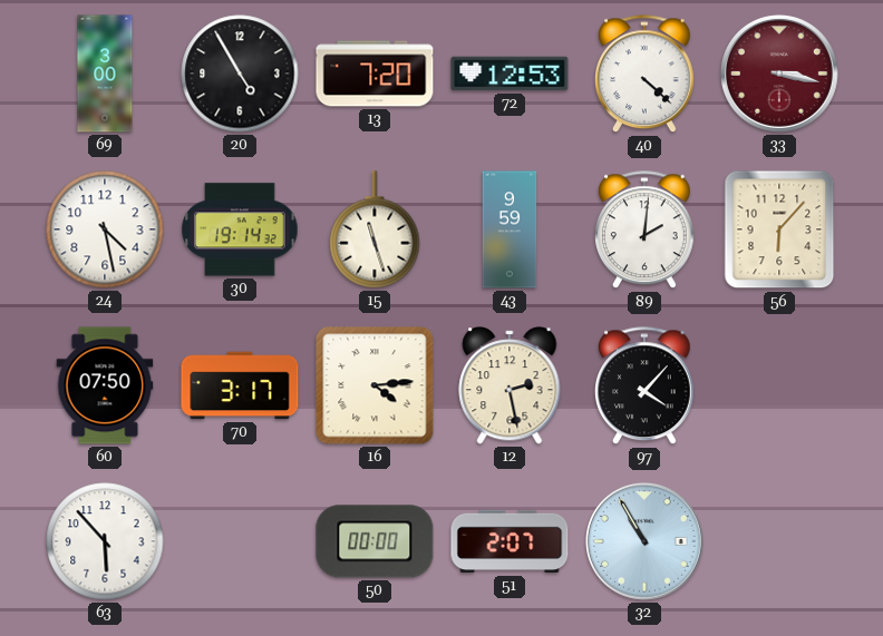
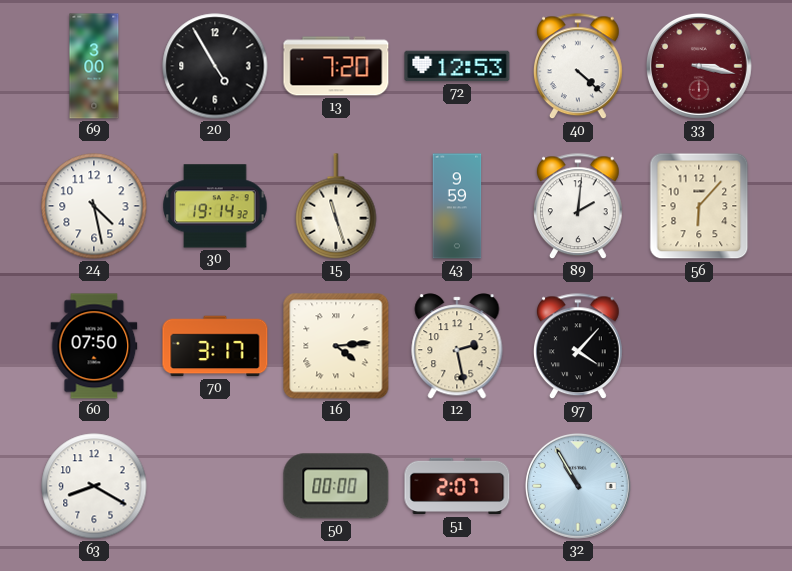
63: 5:53 -> 8:20 (94, 486)
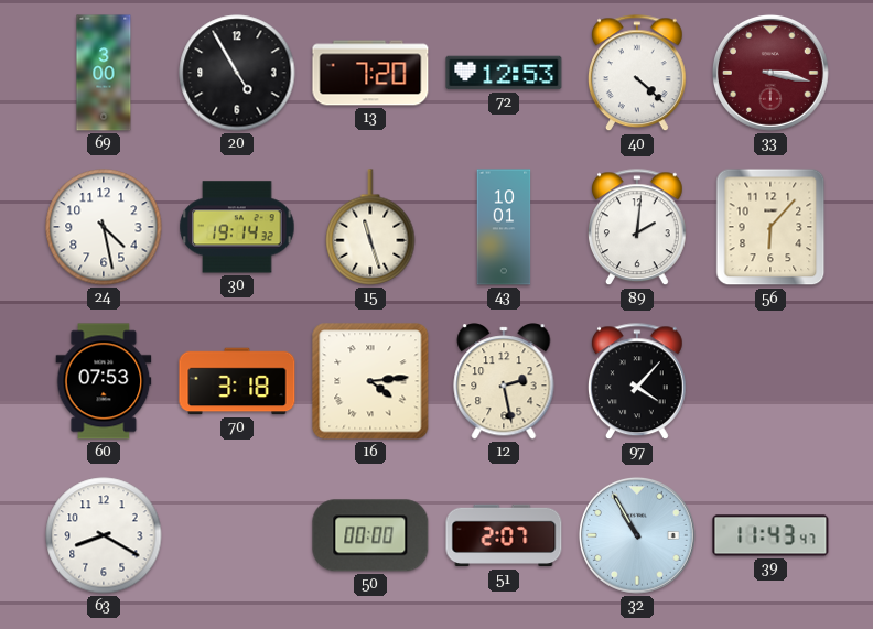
43: 9:59 -> 10:01 (504, 227)
60: 07:50 -> 07:53 (104, 381)
70: 3:17 -> 3:18 (237, 381)
39: none -> 11:43 (770, 535)
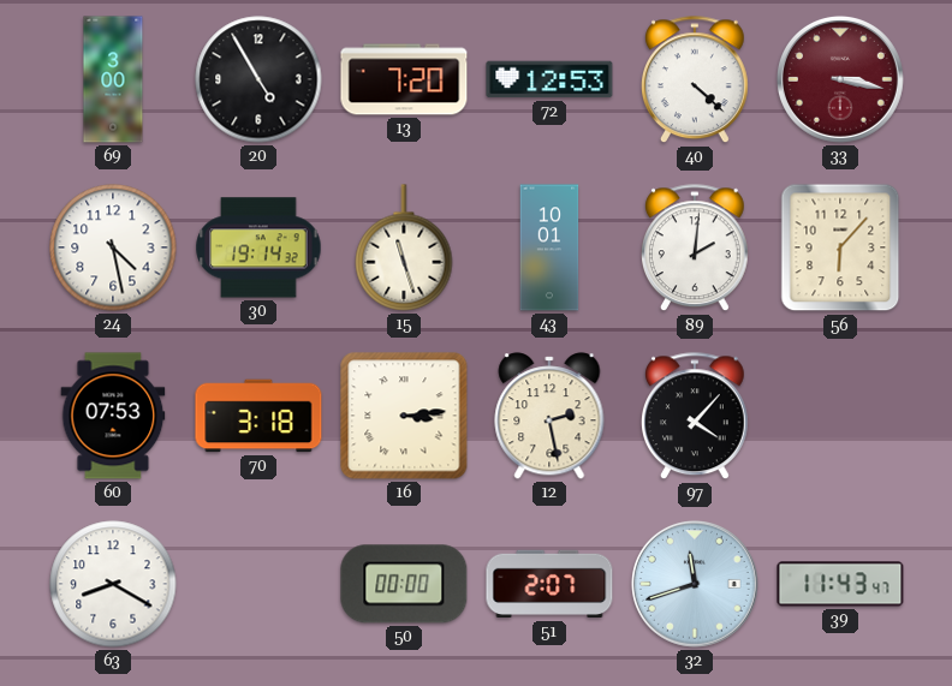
16: 4:14 -> 3:14 (404, 416)
32: 10:55 -> 11:42 (695, 584)
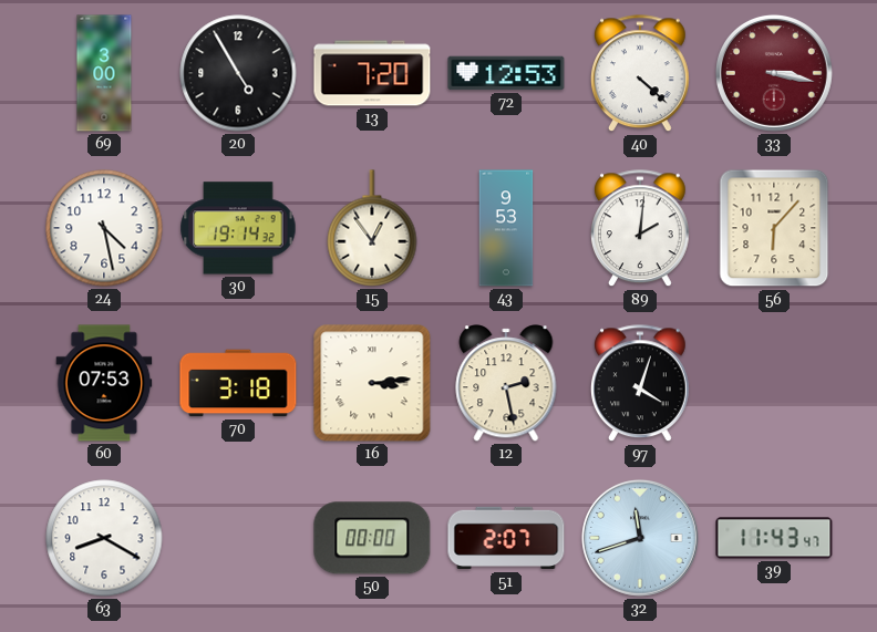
15: 11:27 -> 12:54 (372, 228)
43: 10:01 -> 9:53 (506, 228)
97: 4:07 -> 4:03 (641, 384)
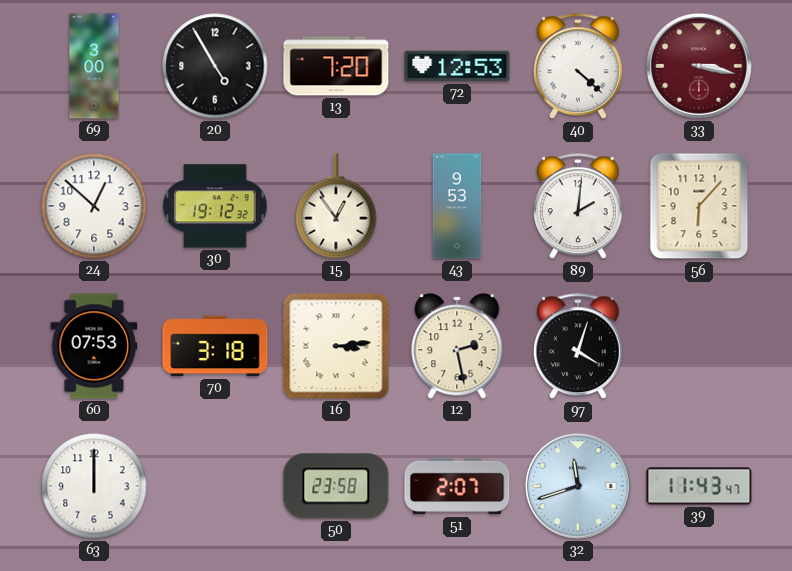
24: 4:28 -> 12:52 (94, 206)
30: 19:14 -> 19:12 (215, 206)
63: 8:20 -> 12:00 (94, 486)
50: 00:00 -> 23:58 (336, 486)
